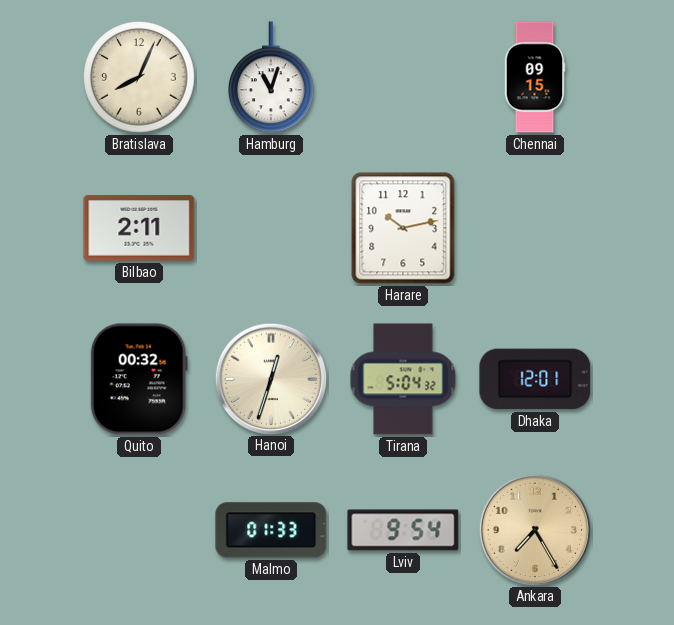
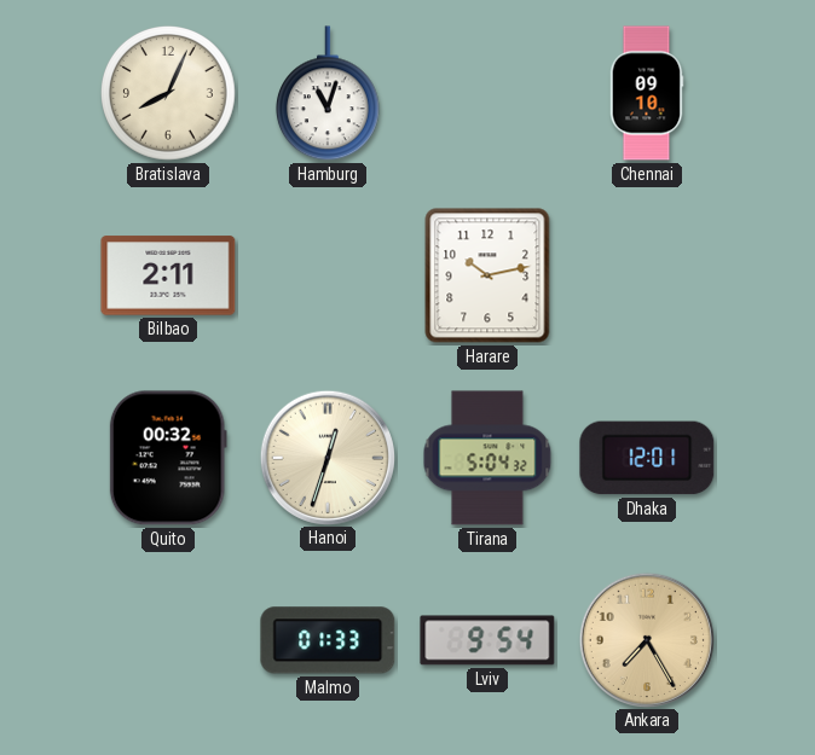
Chennai: 09:15 -> 09:10 (647, 93)
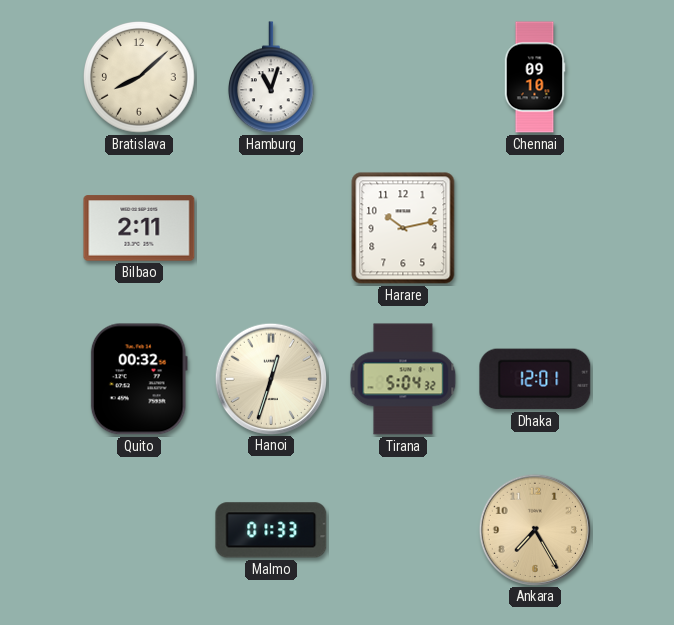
Bratislava: 8:04 -> 8:08 (140, 78)
Lviv: 9:54 -> none (487, 640)
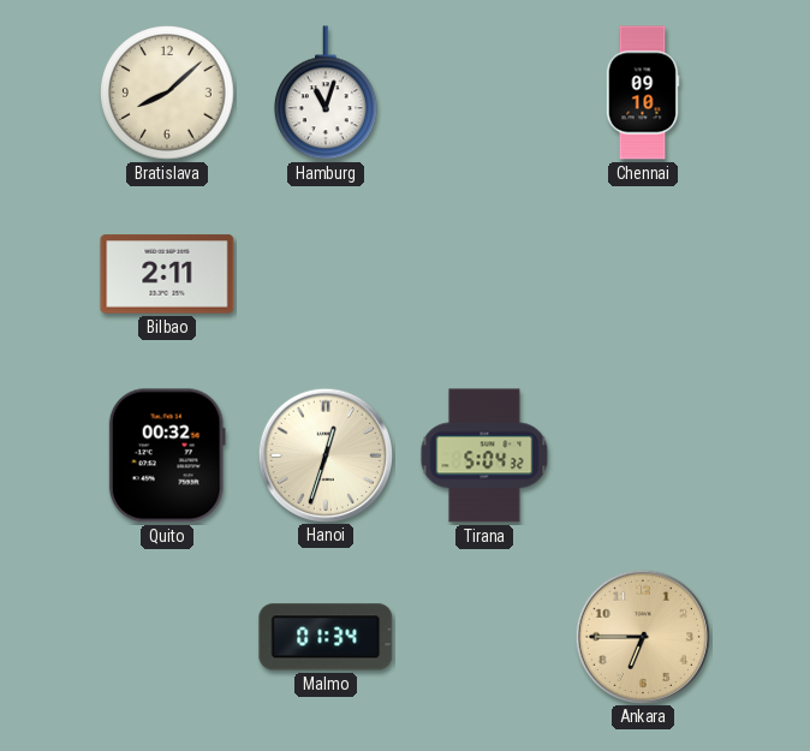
Harare: 10:13 -> none (403, 228)
Dhaka: 12:01 -> none (535, 379)
Malmo: 01:33 -> 01:34 (326, 637)
Ankara: 7:25 -> 6:45 (642, 636)
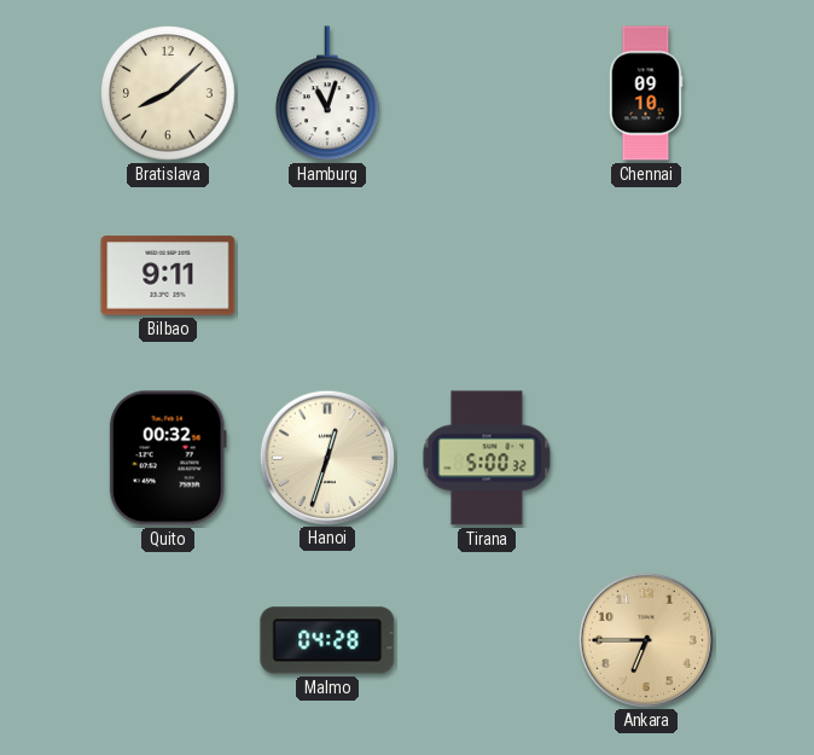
Bilbao: 2:11 -> 9:11 (168, 275)
Tirana: 5:04 -> 5:00 (487, 458)
Malmo: 01:34 -> 04:28 (327, 640)
